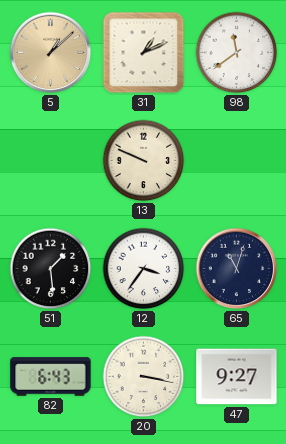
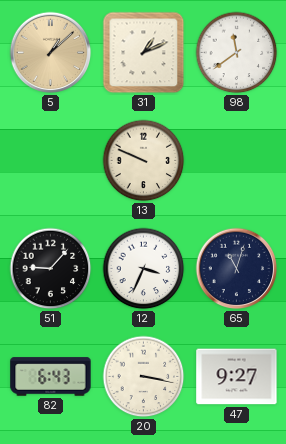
51: 1:29 -> 9:07 (51, 269)
12: 3:36 -> 3:34 (144, 269)
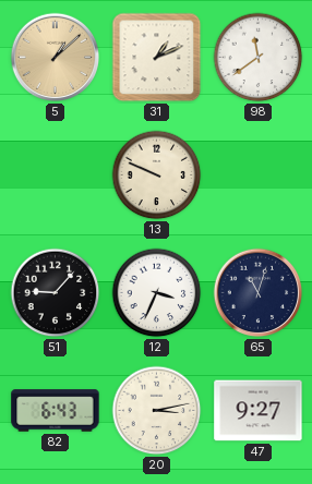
20: 3:17 -> 3:13 (157, 411)
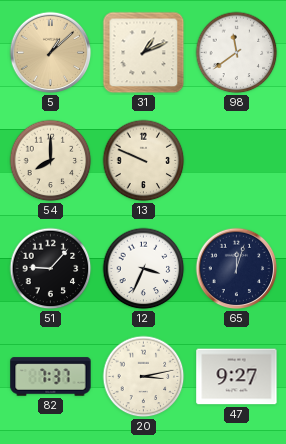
54: none -> 8:00 (51, 161)
65: 11:03 -> 12:03 (237, 269)
82: 6:43 -> 7:37 (51, 377)
